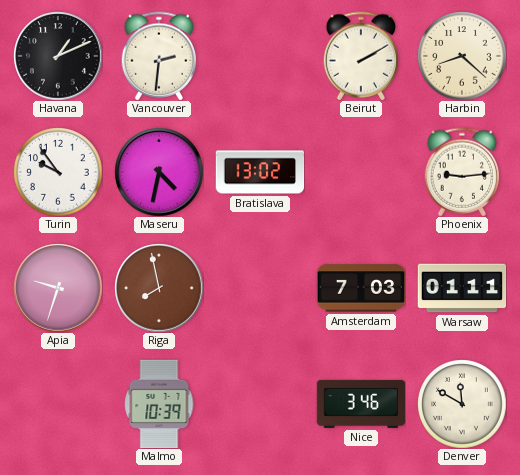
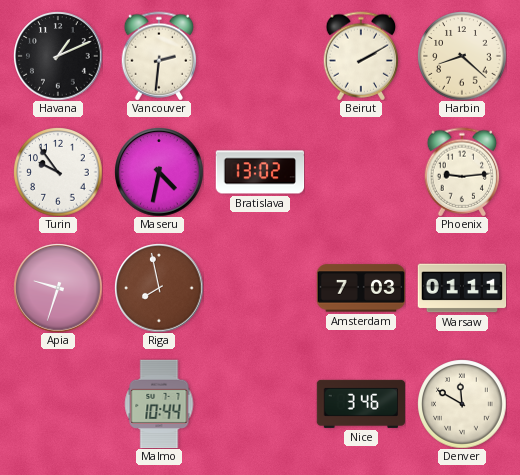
Malmo: 10:39 -> 10:44 (159, 404)
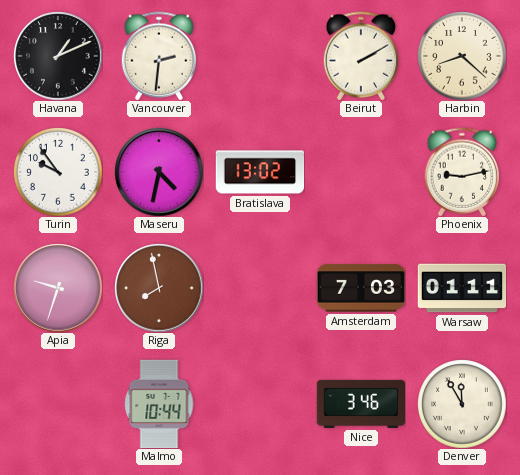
Phoenix: 9:14 -> 9:13 (462, 172)
Denver: 11:50 -> 11:55 (462, 404)
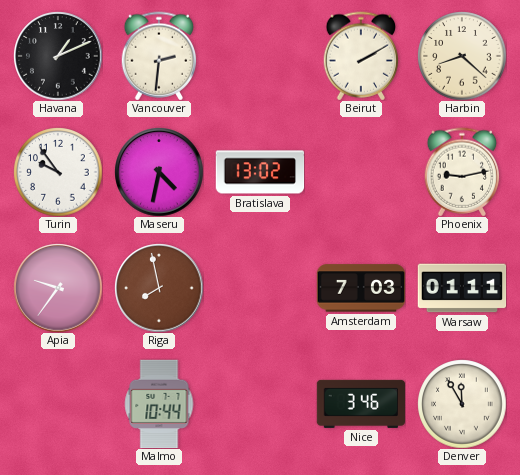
Apia: 9:33 -> 9:36 (58, 288)
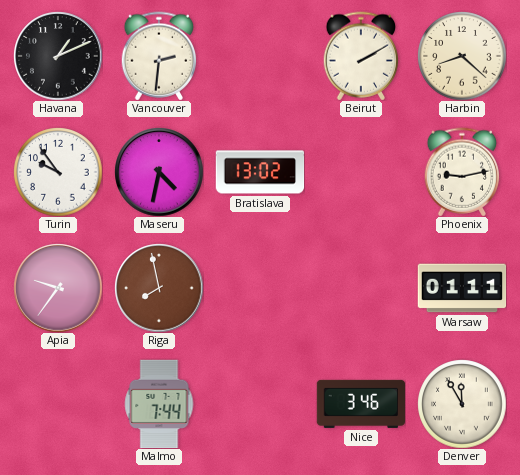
Amsterdam: 7:03 -> none (361, 288)
Malmo: 10:44 -> 7:44 (159, 404)
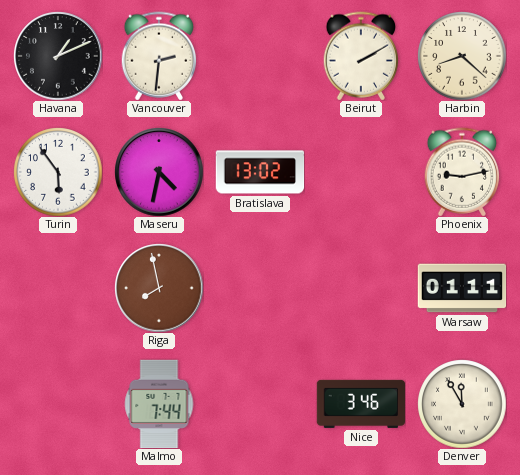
Turin: 9:54 -> 5:54 (58, 172)
Apia: 9:36 -> none (58, 288)
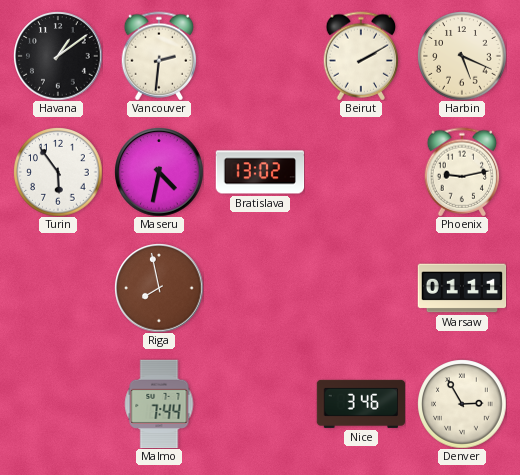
Havana: 1:11 -> 1:09 (58, 56)
Harbin: 8:22 -> 5:19 (462, 56)
Denver: 11:55 -> 2:55 (462, 404)
